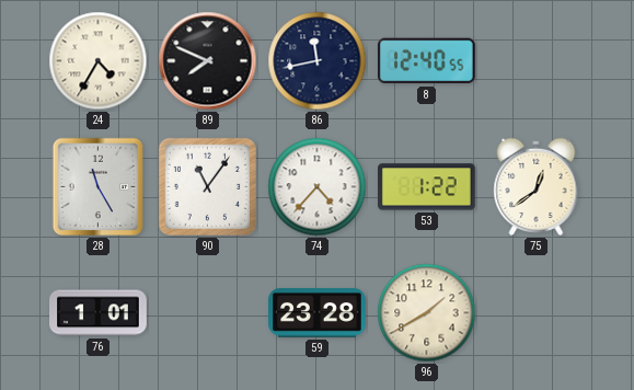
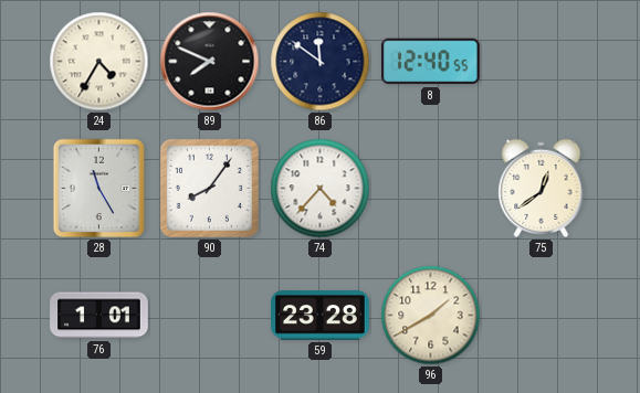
86: 11:43 -> 11:51 (321, 62)
90: 11:06 -> 8:06 (209, 188)
53: 1:22 -> none (427, 187)
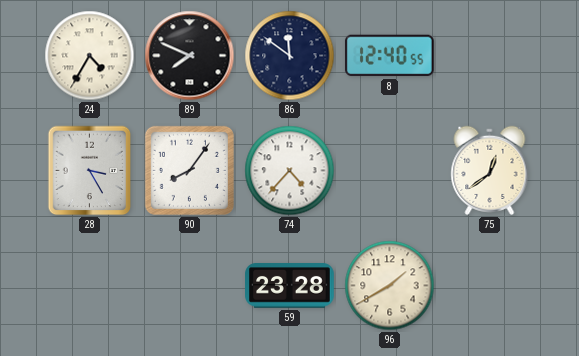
28: 11:25 -> 3:25 (90, 171)
76: 1:01 -> none (99, 316)
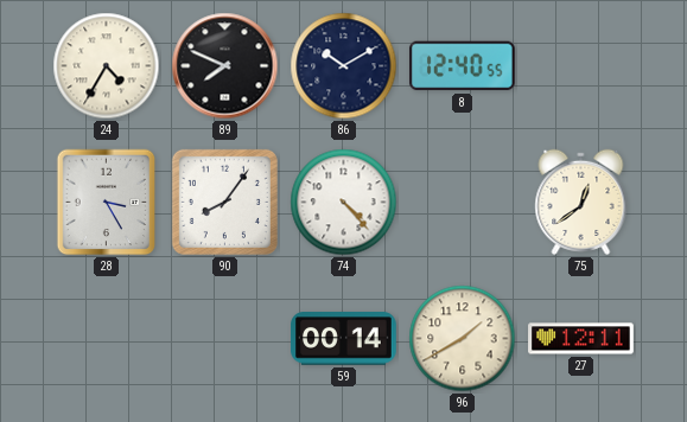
86: 11:51 -> 10:10 (344, 66)
74: 4:37 -> 4:23 (344, 203)
59: 23:28 -> 00:14 (344, 339)
27: none -> 12:11 (581, 339)
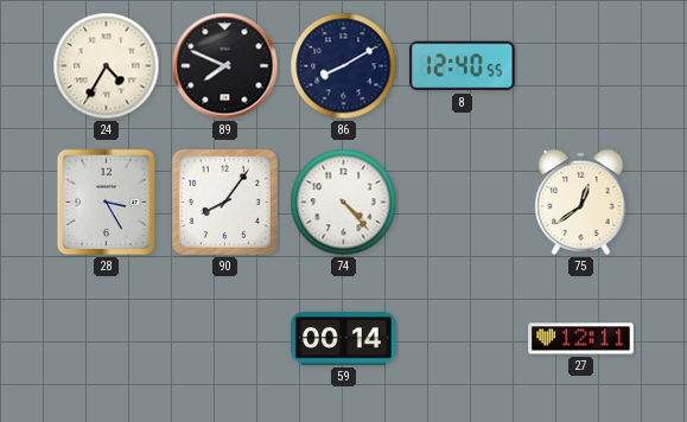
86: 10:10 -> 8:10 (344, 66)
96: 1:40 -> none (463, 339)
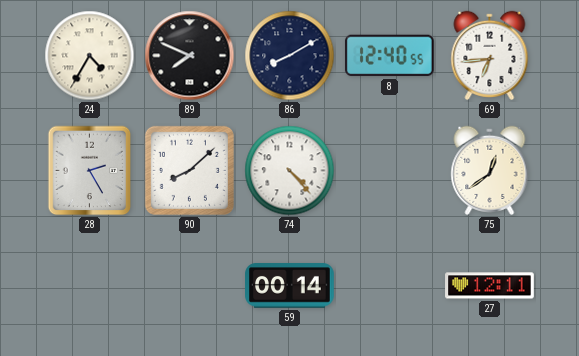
69: none -> 6:44 (490, 55)
28: 3:25 -> 2:25 (90, 171)
90: 8:06 -> 8:08 (189, 170)
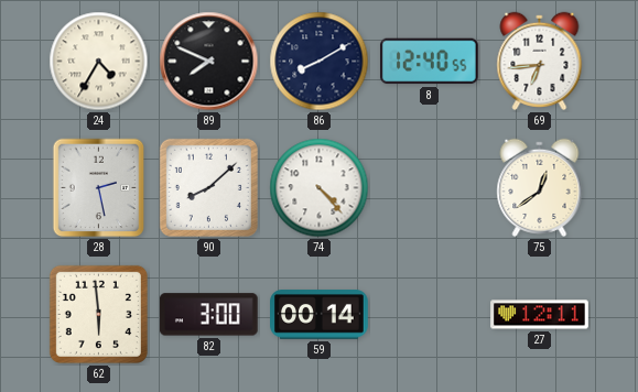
28: 2:25 -> 2:28 (99, 188)
62: none -> 5:59 (98, 314)
82: none -> 3:00 (208, 315)
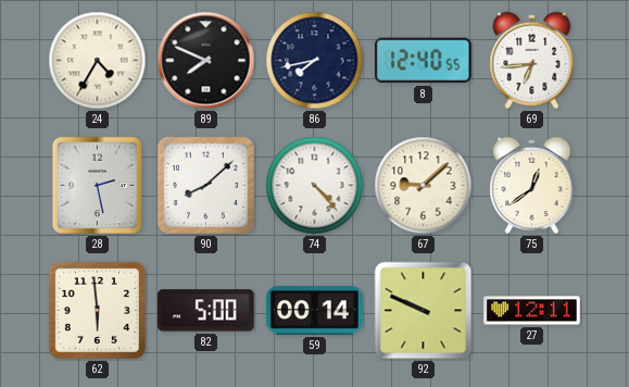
86: 8:10 -> 7:43 (315, 61)
67: none -> 9:08 (424, 186)
82: 3:00 -> 5:00 (205, 311)
92: none -> 9:49 (424, 311)
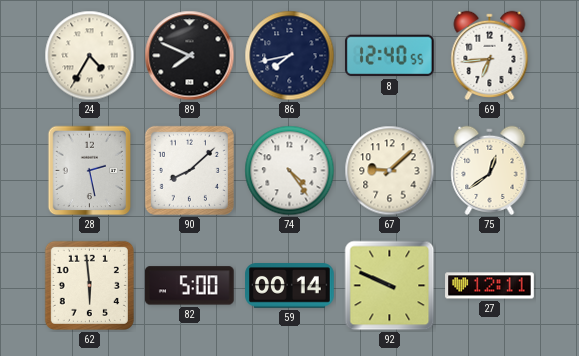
74: 4:23 -> 4:24 (290, 171)
